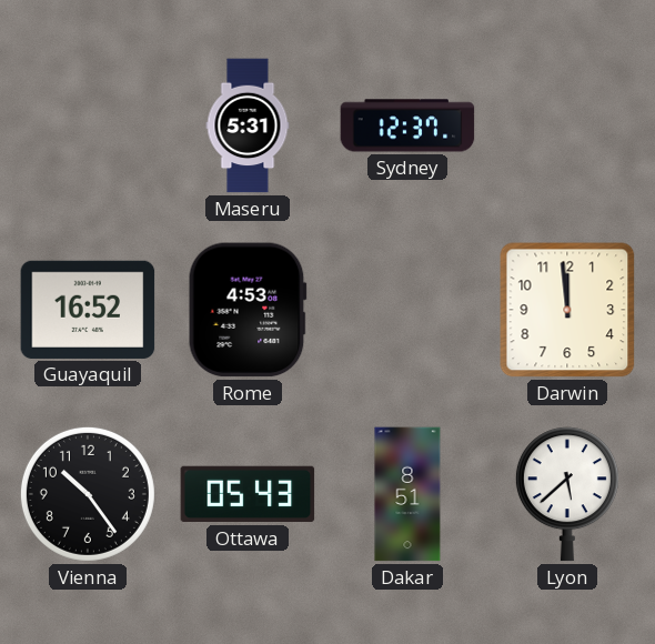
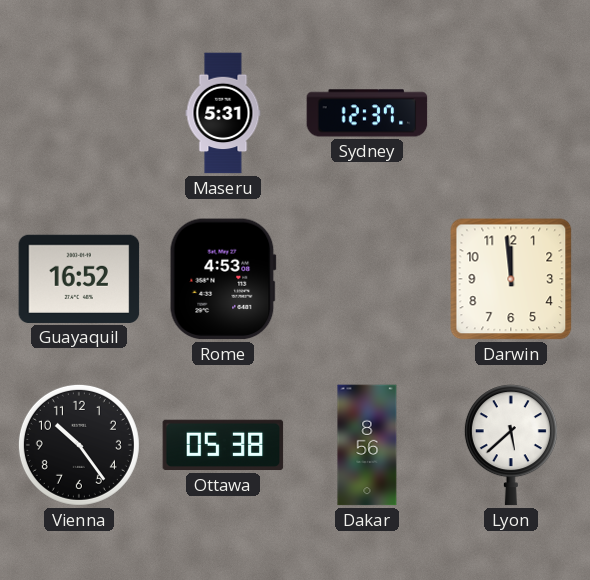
Ottawa: 05:43 -> 05:38 (223, 445)
Dakar: 8:51 -> 8:56 (367, 445)
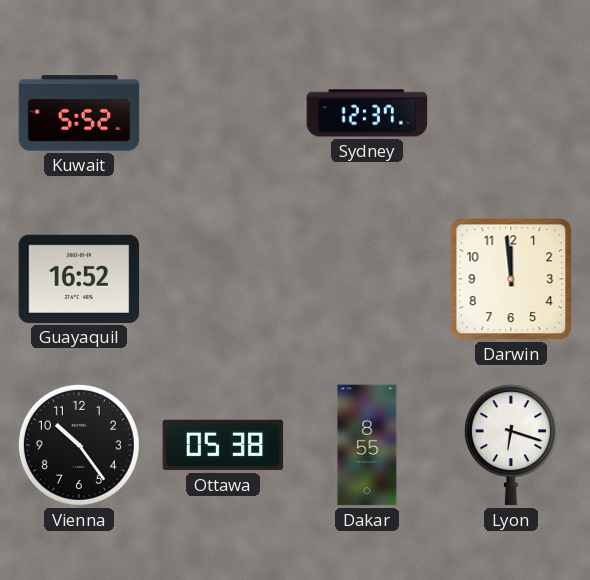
Kuwait: none -> 5:52 (79, 113)
Maseru: 5:31 -> none (223, 113)
Rome: 4:53 -> none (223, 279)
Dakar: 8:56 -> 8:55 (367, 445)
Lyon: 5:38 -> 6:18 (511, 445)
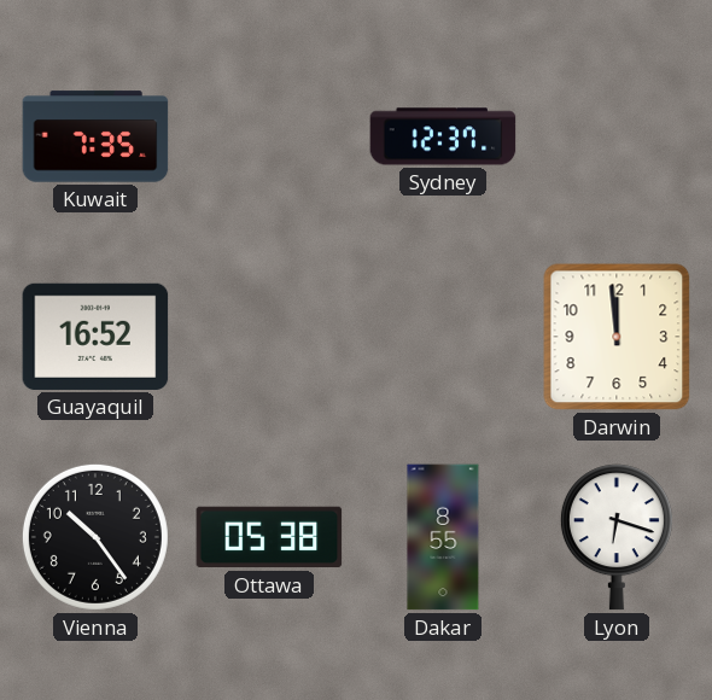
Kuwait: 5:52 -> 7:35 (95, 136)
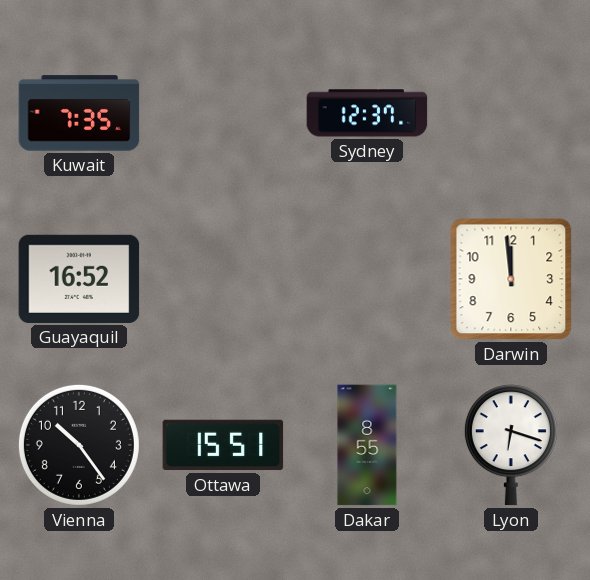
Ottawa: 05:38 -> 15:51 (223, 445)
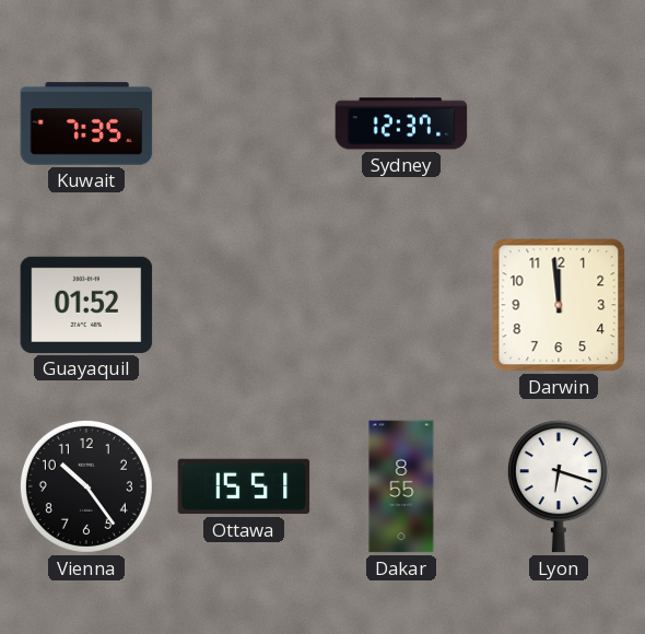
Guayaquil: 16:52 -> 01:52 (86, 305)
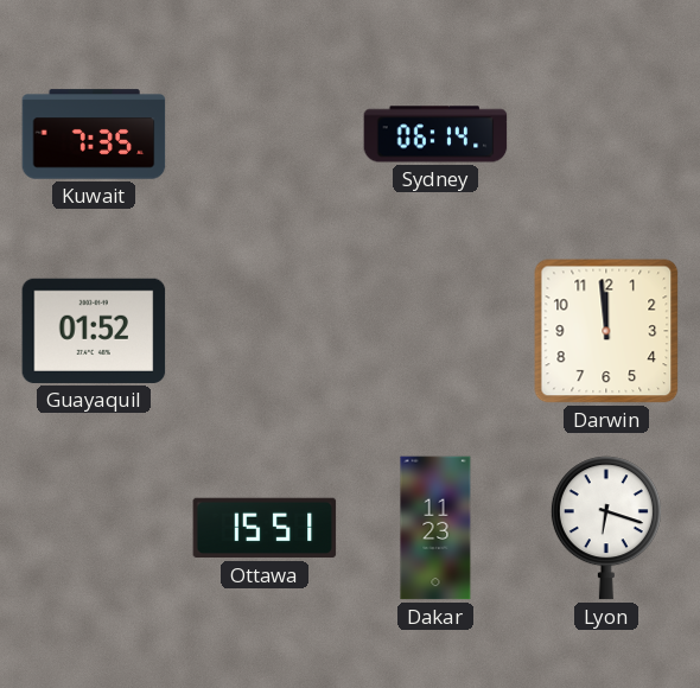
Sydney: 12:37 -> 06:14 (435, 134)
Vienna: 10:24 -> none (86, 486)
Dakar: 8:55 -> 11:23 (435, 528)
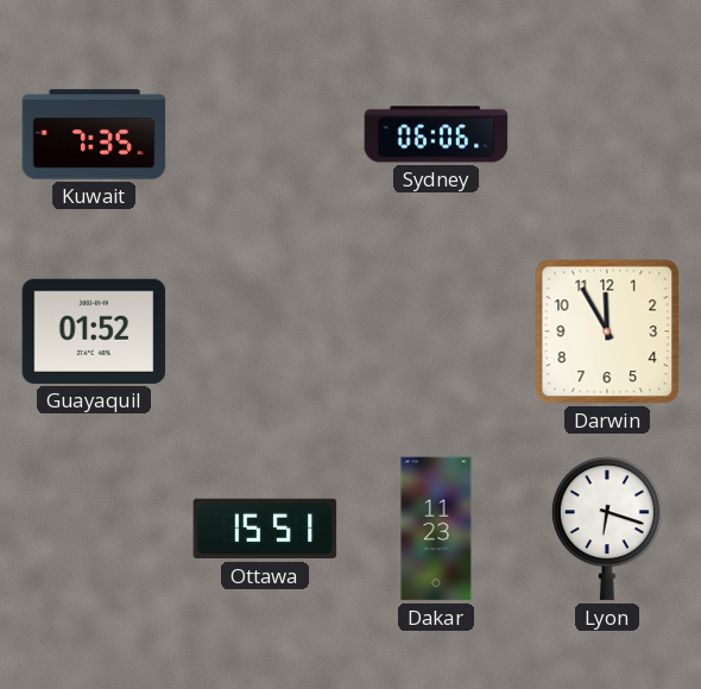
Sydney: 06:14 -> 06:06 (436, 134)
Darwin: 11:59 -> 11:55 (607, 331)
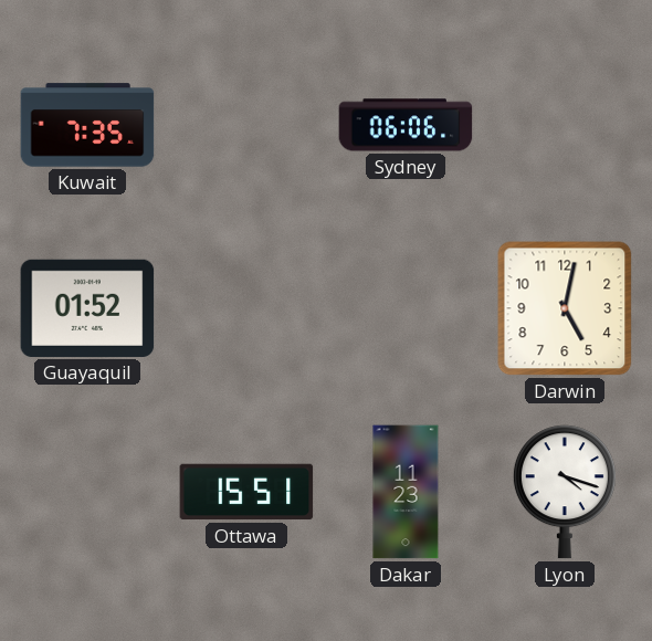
Darwin: 11:55 -> 5:02 (565, 308)
Lyon: 6:18 -> 4:18 (565, 492)
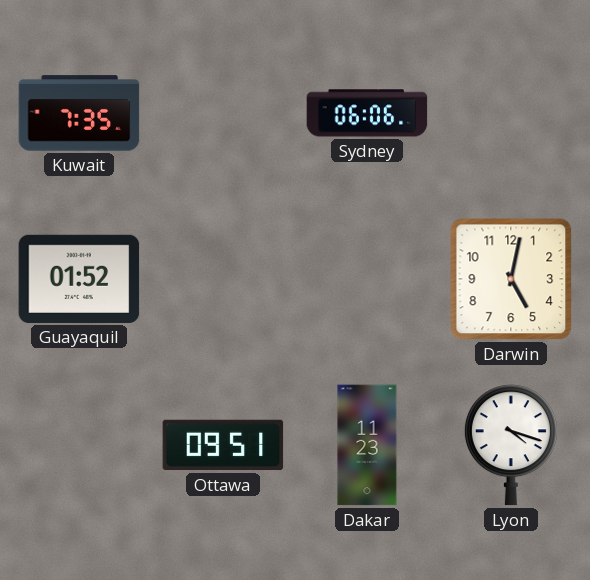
Ottawa: 15:51 -> 09:51 (223, 445)
